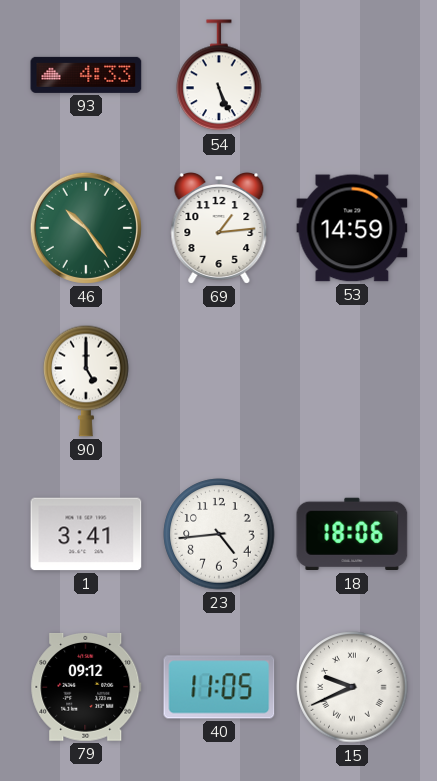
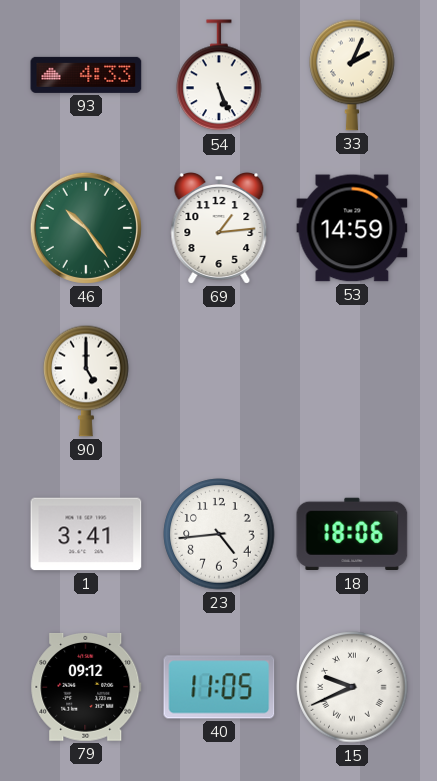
33: none -> 2:04 (352, 75)
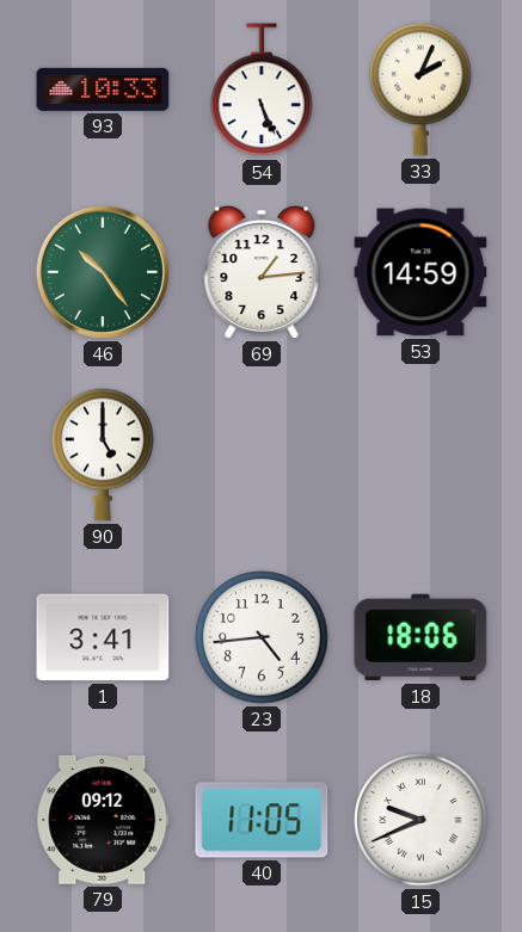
93: 4:33 -> 10:33 (103, 90)
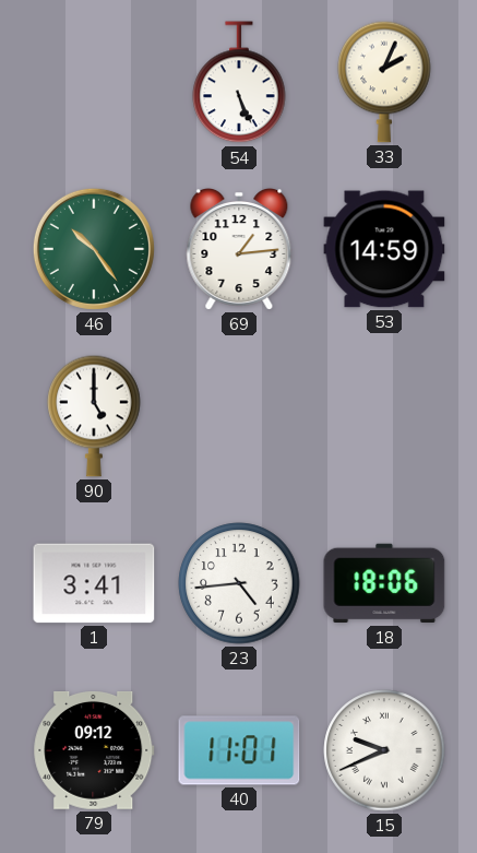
93: 10:33 -> none (103, 90)
40: 11:05 -> 11:01 (239, 750)
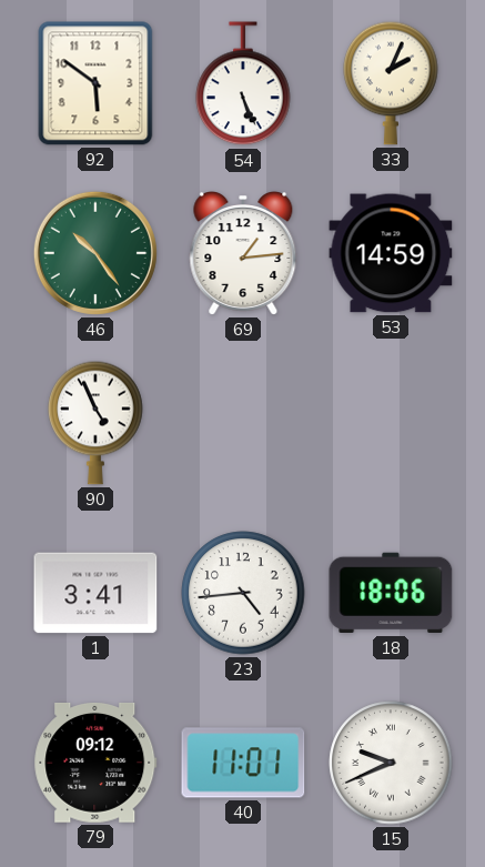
92: none -> 5:51 (95, 83)
90: 5:00 -> 4:56 (95, 423)
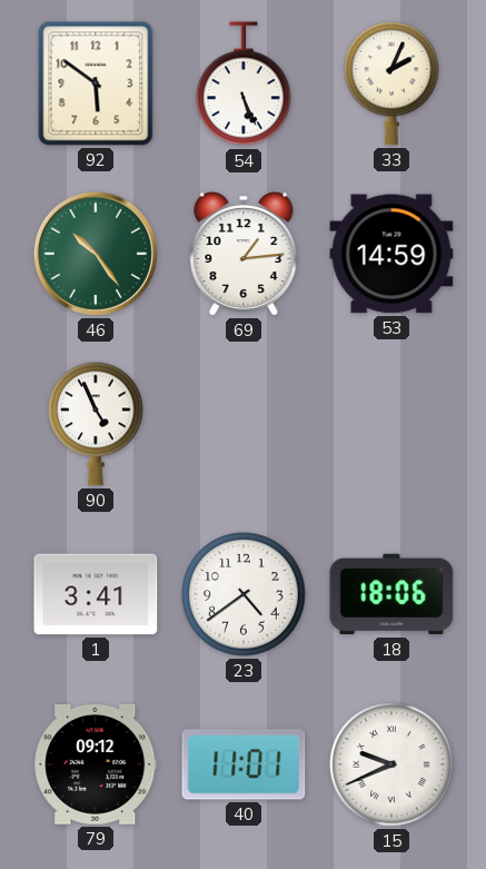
23: 4:44 -> 4:39 (244, 594)
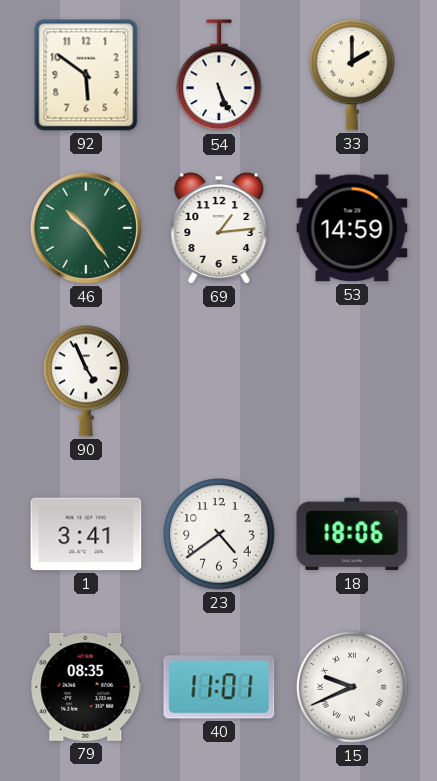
33: 2:04 -> 2:00 (352, 75)
79: 09:12 -> 08:35 (86, 688)
